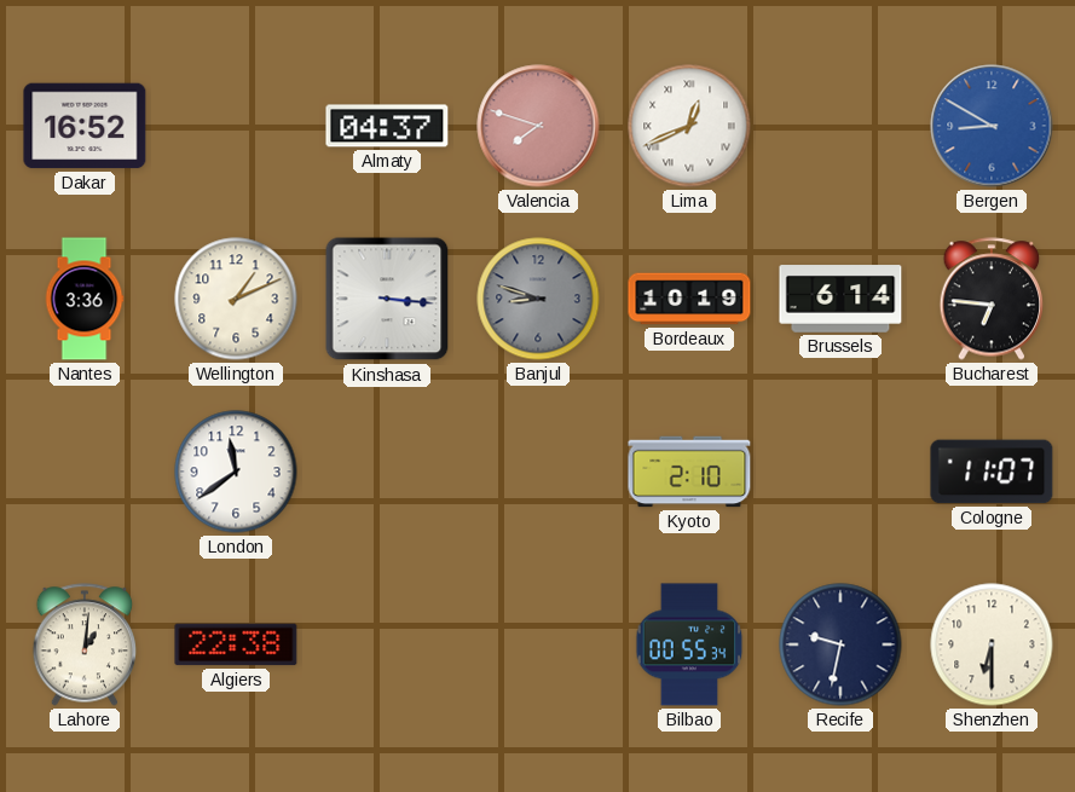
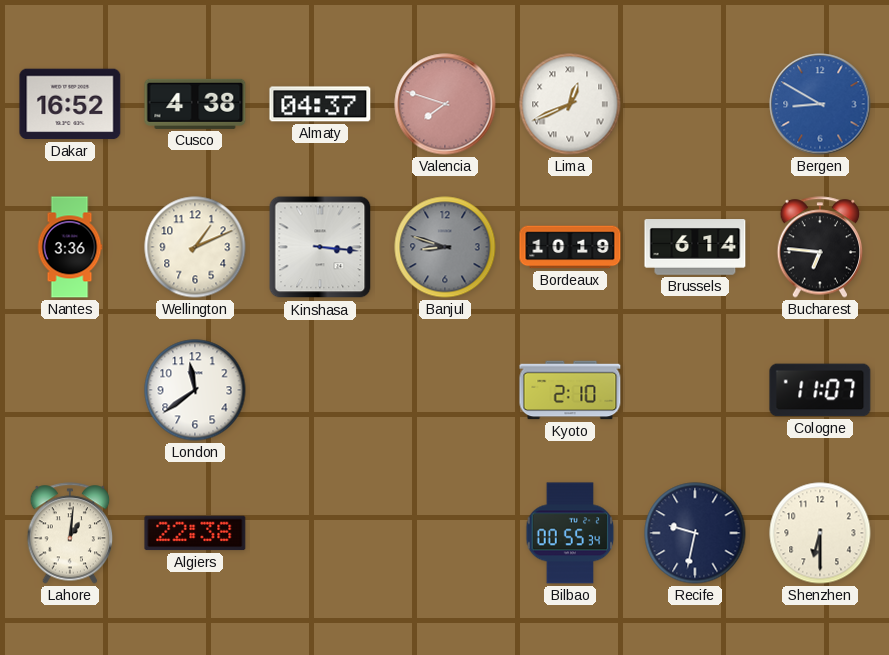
Cusco: none -> 4:38 (195, 104)
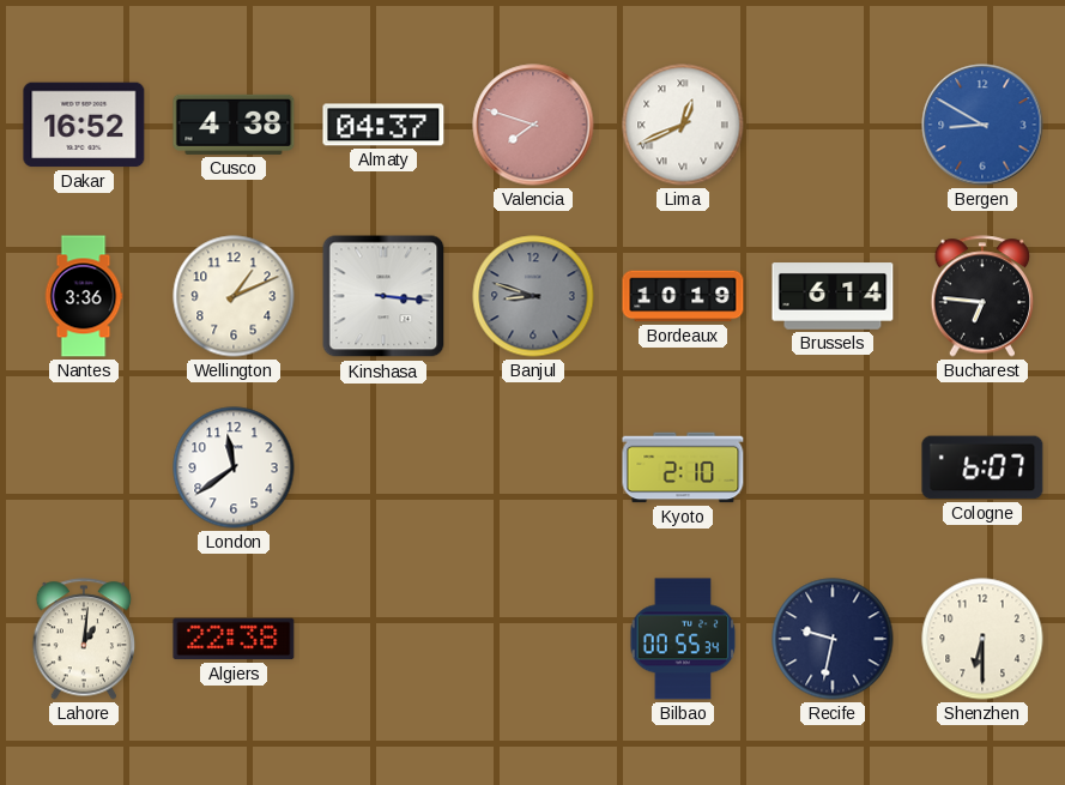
Cologne: 11:07 -> 6:07 (982, 467)
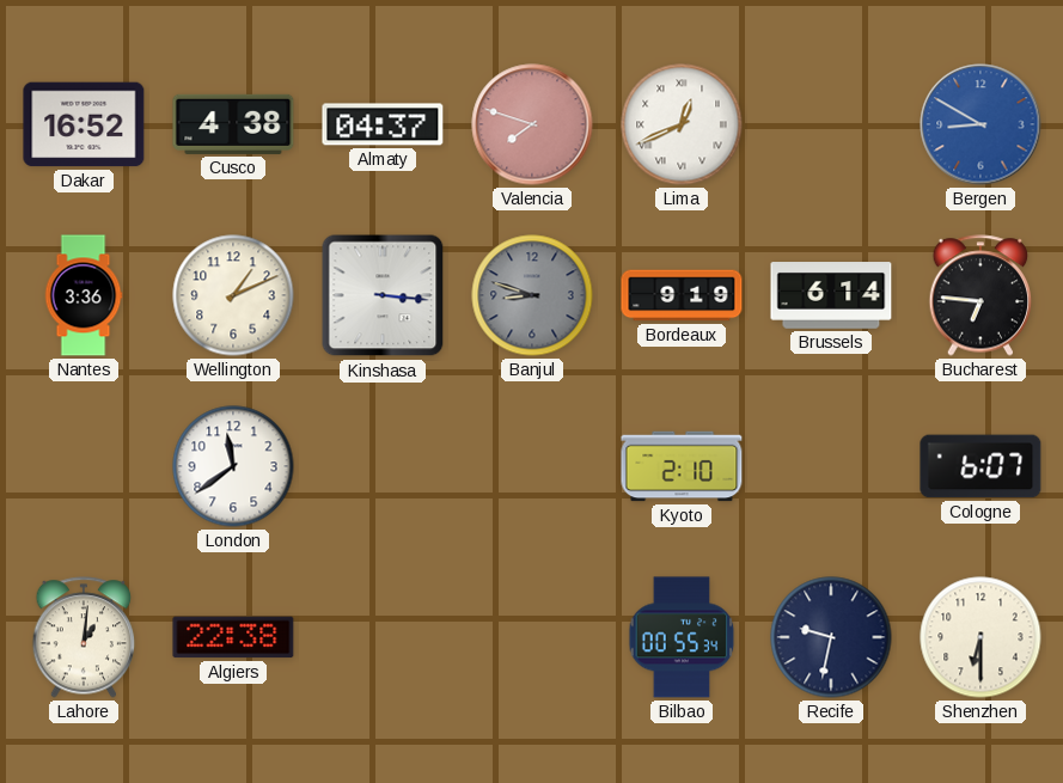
Bordeaux: 10:19 -> 9:19 (682, 295)
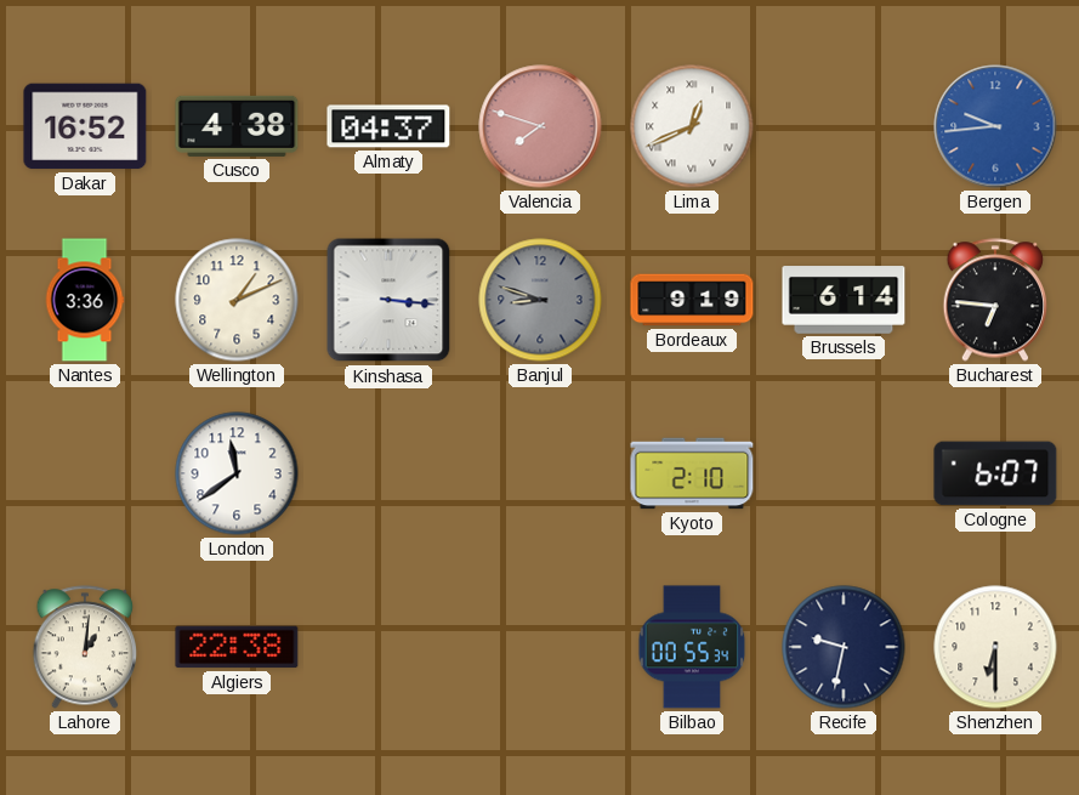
Bergen: 8:50 -> 9:44 (995, 126)
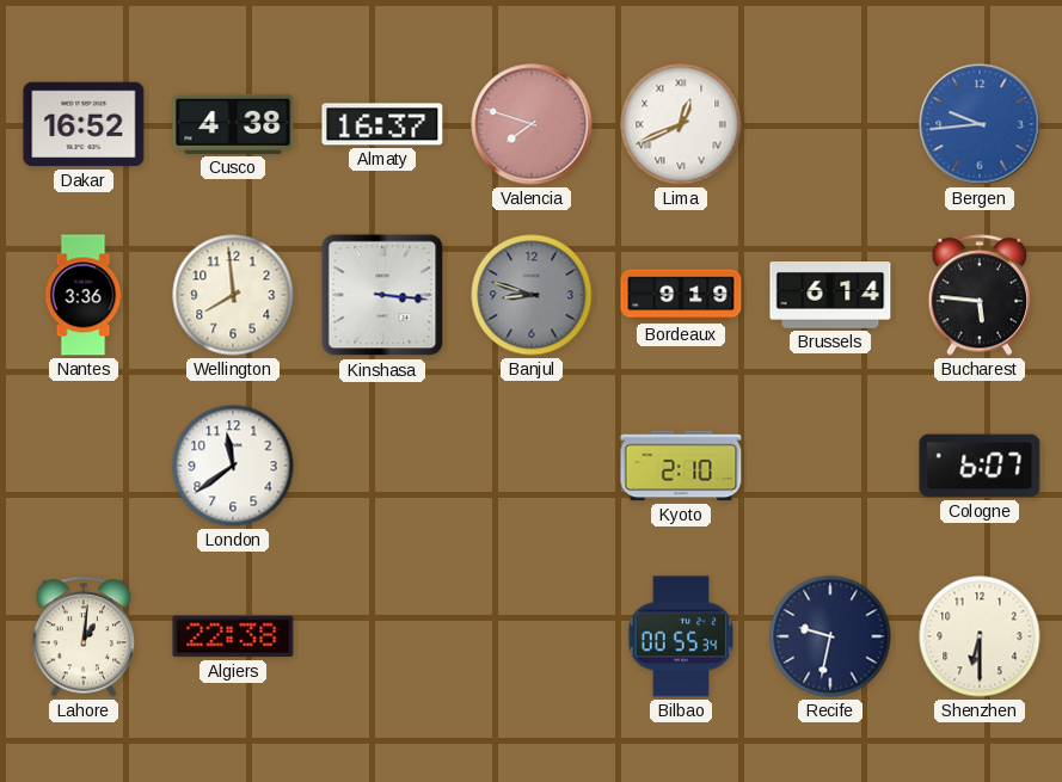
Almaty: 04:37 -> 16:37 (382, 124)
Wellington: 1:11 -> 7:59 (233, 295)
Bucharest: 6:46 -> 5:46 (980, 295)
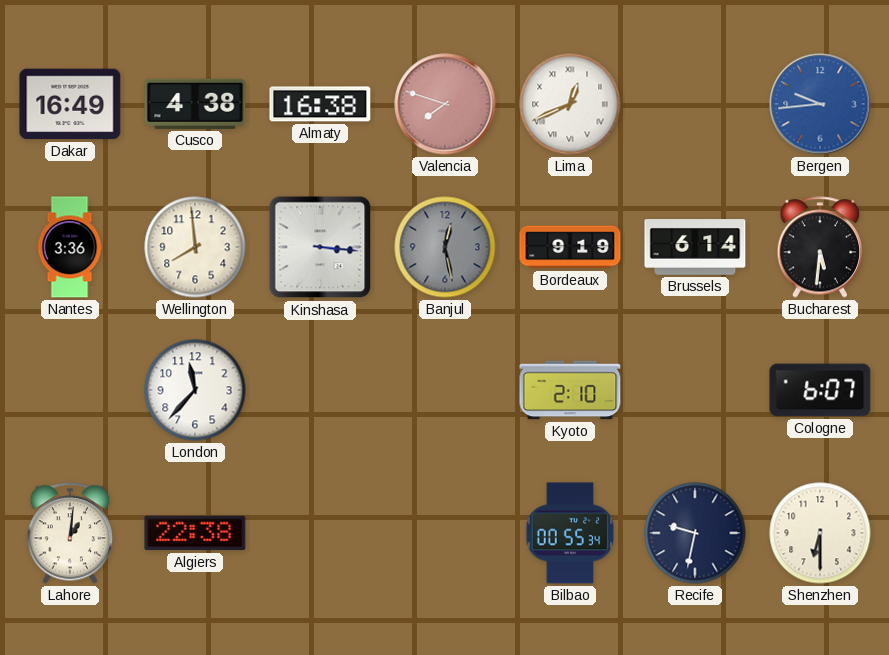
Dakar: 16:52 -> 16:49 (70, 104)
Almaty: 16:37 -> 16:38 (320, 104)
Banjul: 8:48 -> 12:28 (445, 247)
Bucharest: 5:46 -> 5:31 (820, 247)
London: 11:39 -> 11:37 (195, 390)
